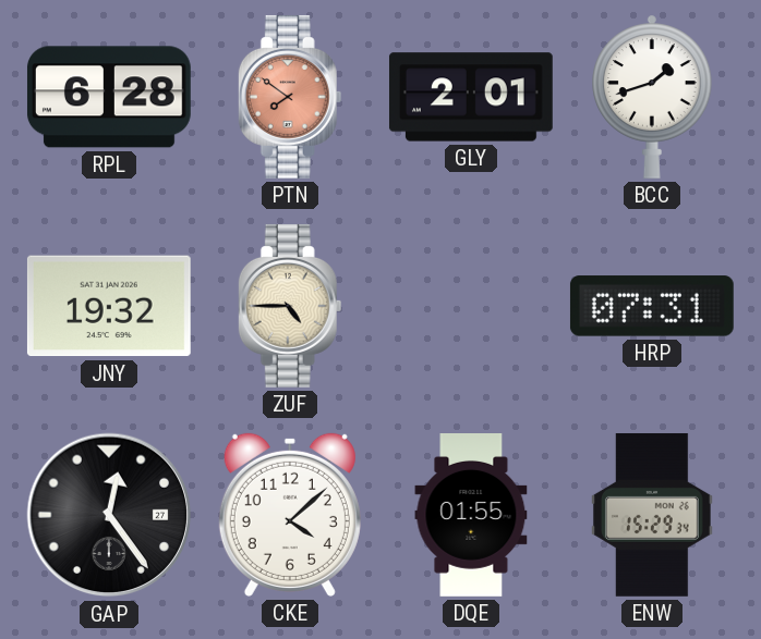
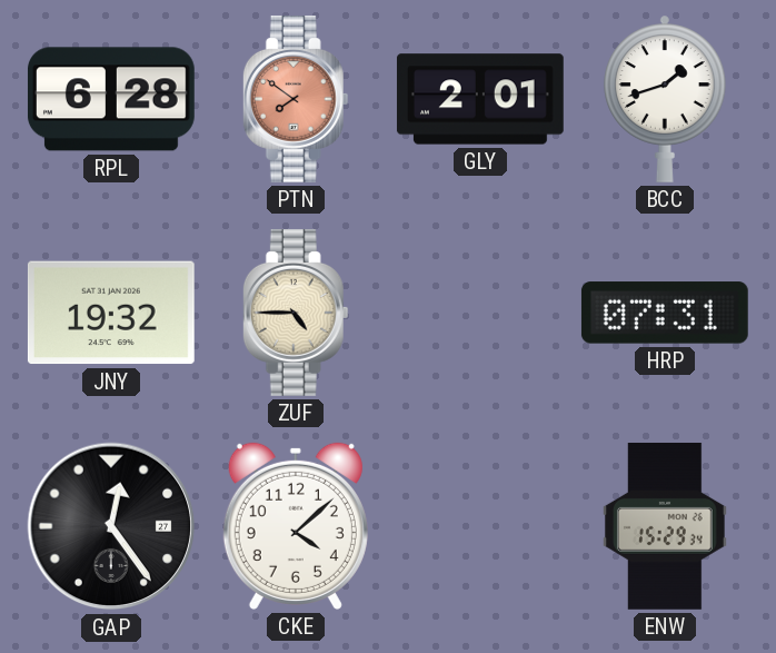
DQE: 01:55 -> none (471, 516)
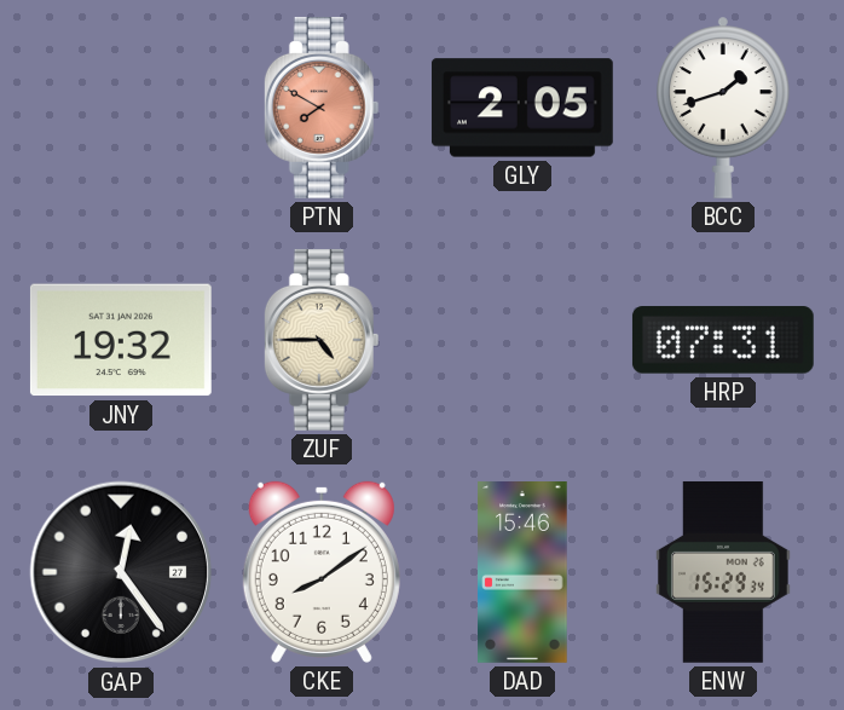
RPL: 6:28 -> none (111, 99)
PTN: 7:51 -> 7:50 (322, 108)
GLY: 2:01 -> 2:05 (522, 108)
CKE: 4:08 -> 8:09 (322, 572)
DAD: none -> 15:46 (522, 573)
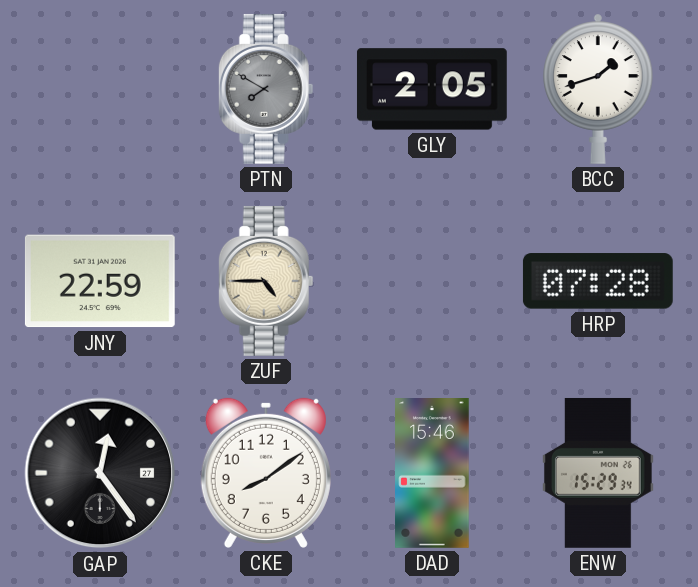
PTN dial: salmon -> grey (266, 89)
JNY: 19:32 -> 22:59 (100, 281)
HRP: 07:31 -> 07:28 (598, 281)
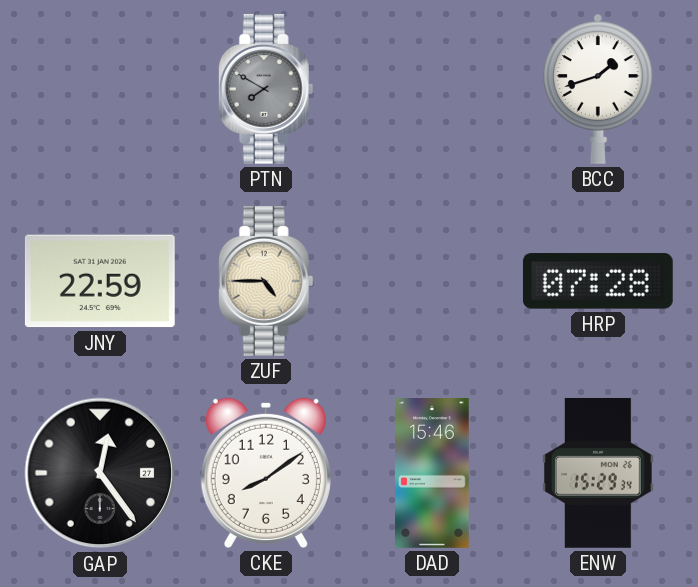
GLY: 2:05 -> none (432, 89)
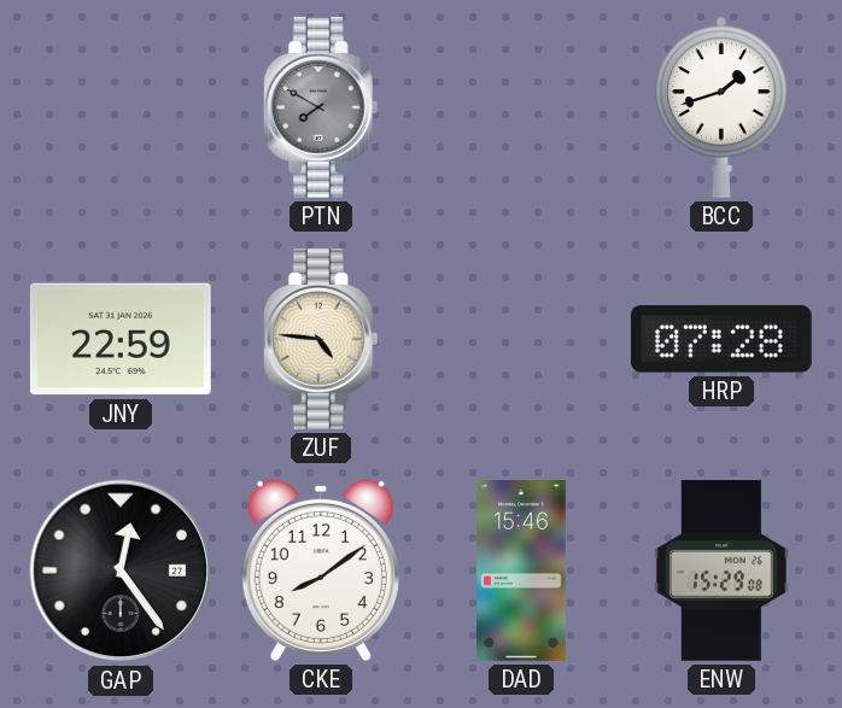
ZUF: 4:45 -> 4:46 (321, 339)
ENW: 15:29:34 -> 15:29:08 (721, 571)
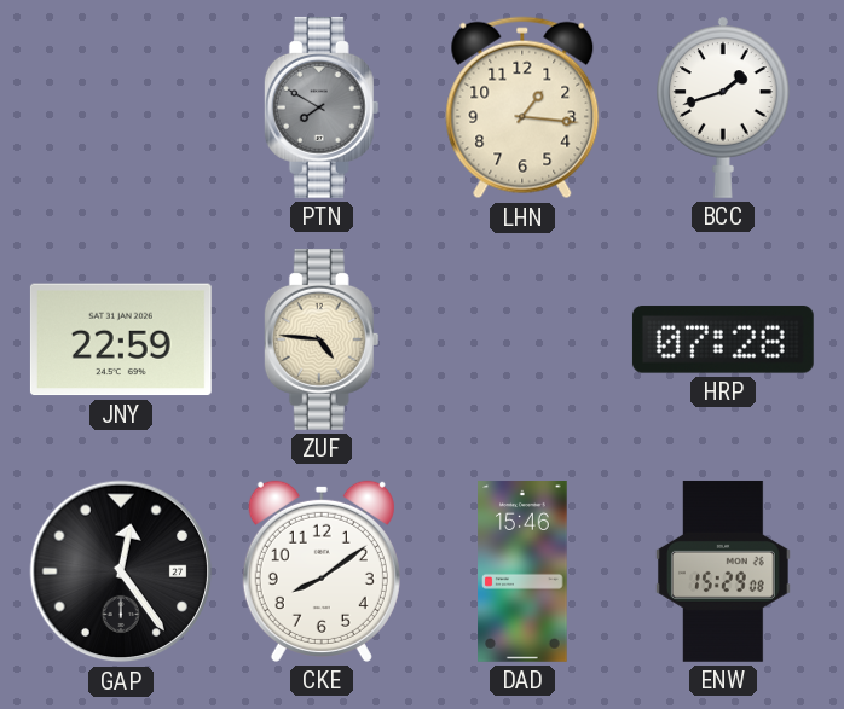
LHN: none -> 1:16 (522, 107)
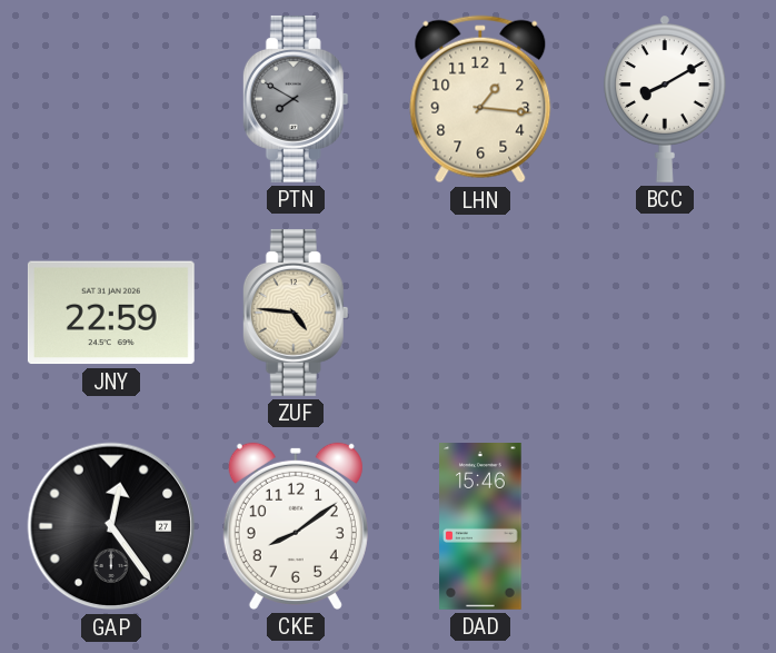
BCC: 1:42 -> 8:10 (666, 99)
HRP: 07:28 -> none (723, 339)
ENW: 15:29 -> none (723, 571)
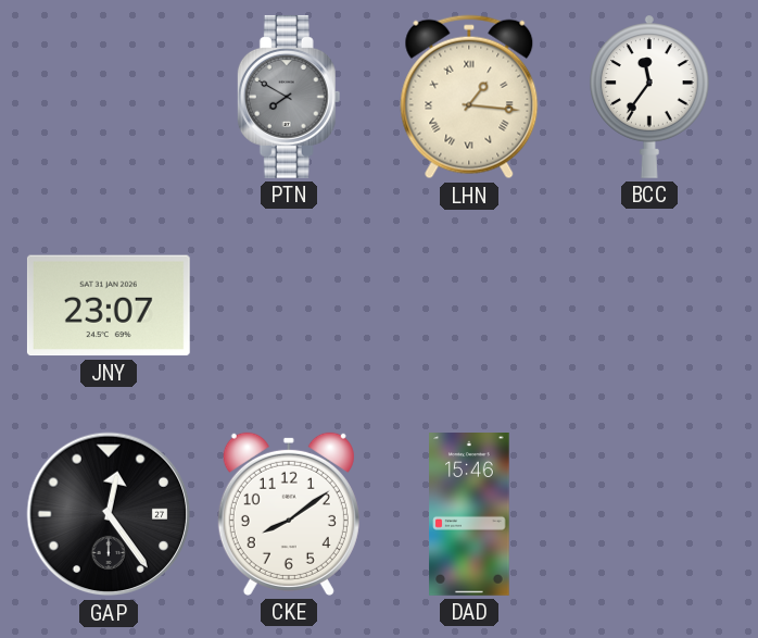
LHN numerals: Arabic -> Roman (469, 97)
BCC: 8:10 -> 11:36 (650, 97)
JNY: 22:59 -> 23:07 (109, 305)
ZUF: 4:46 -> none (296, 313)
